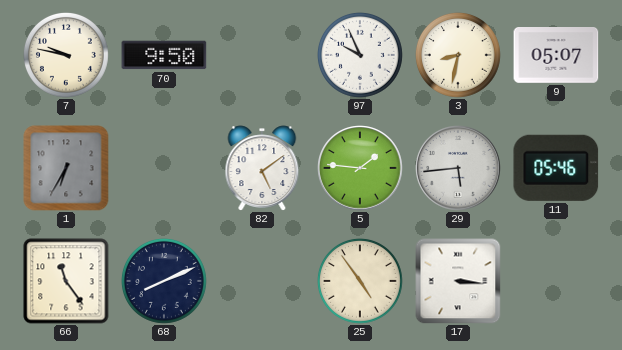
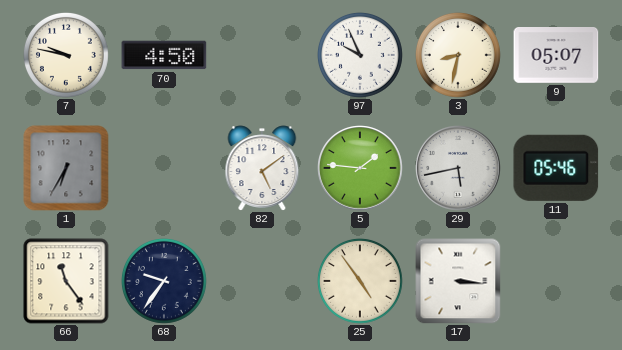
70: 9:50 -> 4:50 (164, 55)
29: 5:44 -> 5:43 (458, 168)
68: 8:11 -> 9:36 (164, 281)
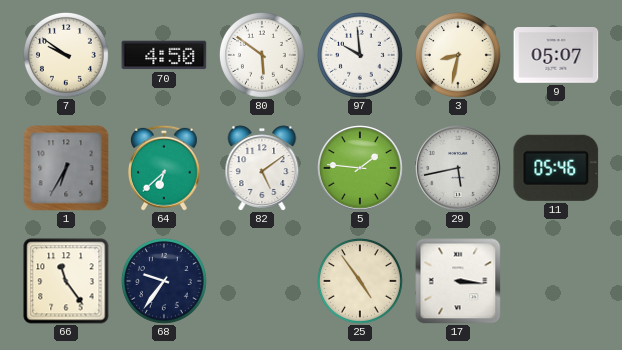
7: 9:47 -> 9:51 (66, 55)
80: none -> 5:51 (262, 55)
97: 9:56 -> 9:59 (360, 55)
64: none -> 6:38 (164, 168)
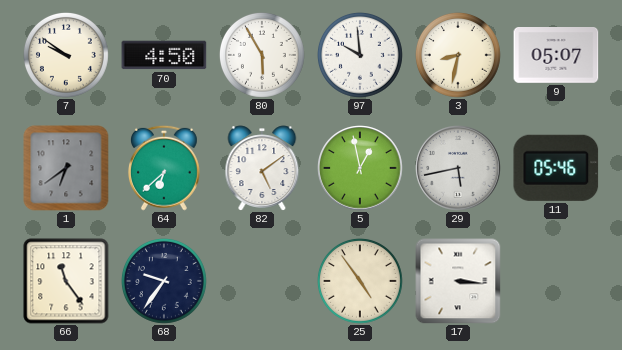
80: 5:51 -> 5:55 (262, 55)
1: 6:35 -> 6:39 (66, 168)
5: 1:46 -> 12:58 (360, 168)
